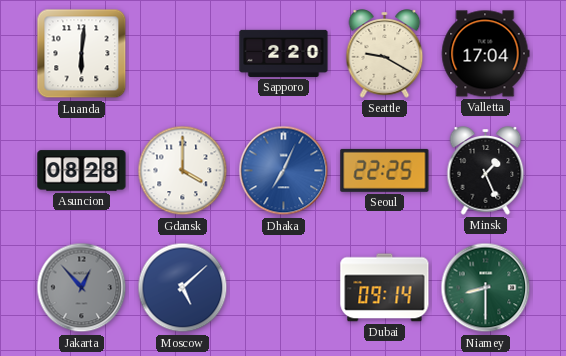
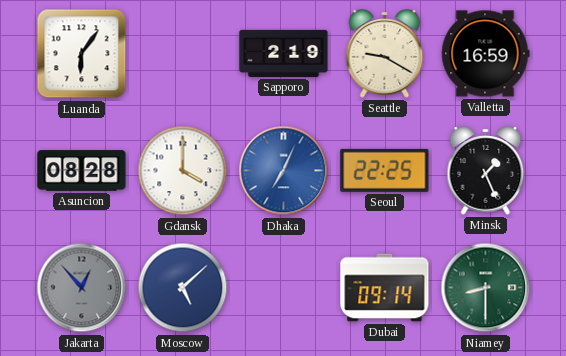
Luanda: 6:01 -> 6:06 (82, 54)
Sapporo: 2:20 -> 2:19 (284, 53)
Valletta: 17:04 -> 16:59 (485, 54)
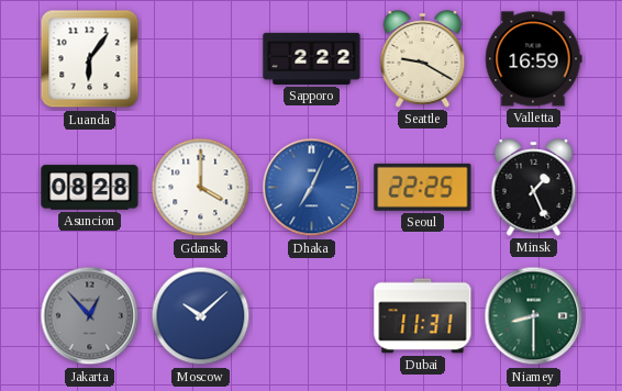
Sapporo: 2:19 -> 2:22 (312, 58)
Moscow: 5:08 -> 10:08 (201, 316)
Dubai: 09:14 -> 11:31 (423, 316)
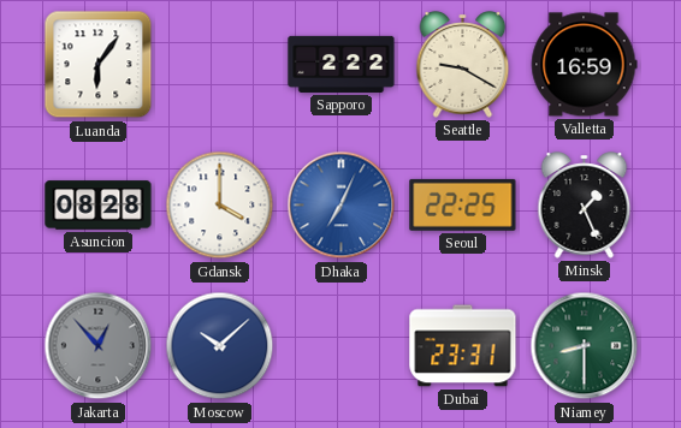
Dubai: 11:31 -> 23:31 (463, 346)
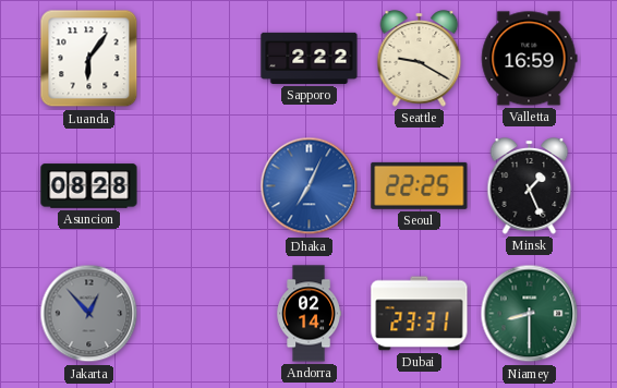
Gdansk: 4:00 -> none (220, 206)
Moscow: 10:08 -> none (220, 346)
Andorra: none -> 02:14 (308, 314)
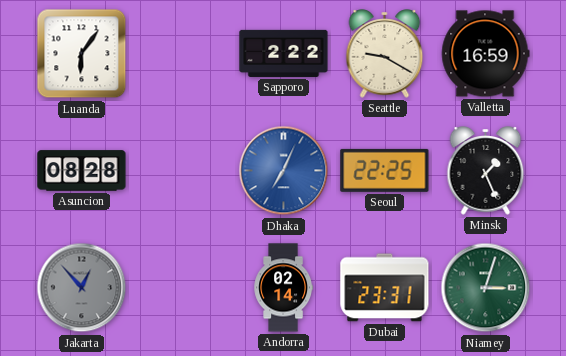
Niamey: 8:30 -> 3:03 (486, 288)
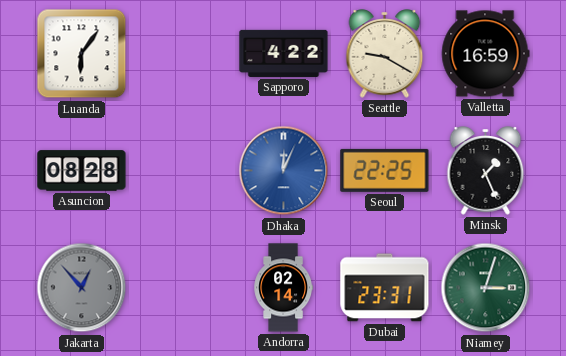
Sapporo: 2:22 -> 4:22 (284, 53)
Dhaka: 7:04 -> 12:04 (284, 171)
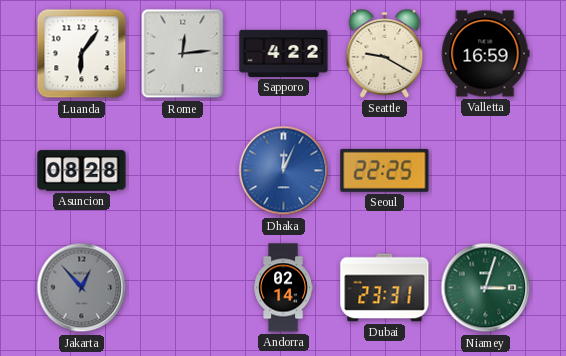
Rome: none -> 12:14 (183, 54)
Minsk: 1:26 -> none (486, 171)
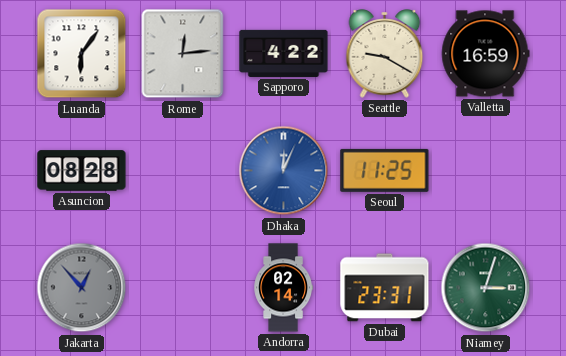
Seoul: 22:25 -> 11:25 (385, 170)
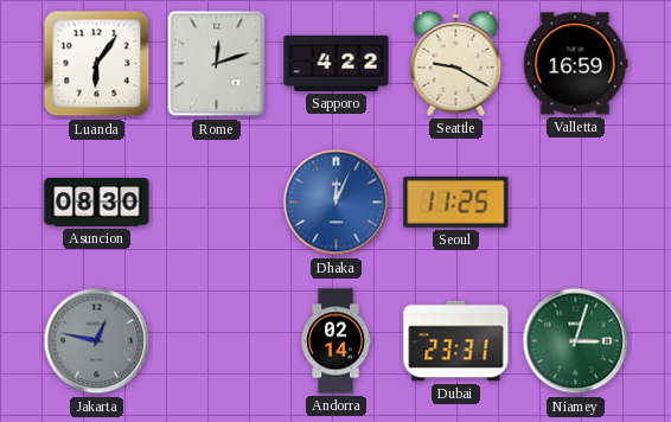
Rome: 12:14 -> 12:12 (217, 64)
Asuncion: 08:28 -> 08:30 (97, 203)
Jakarta: 12:53 -> 12:47 (97, 341)
